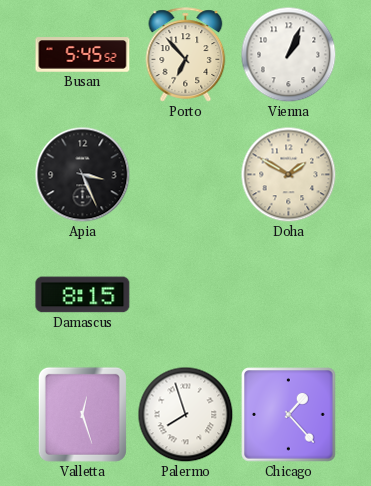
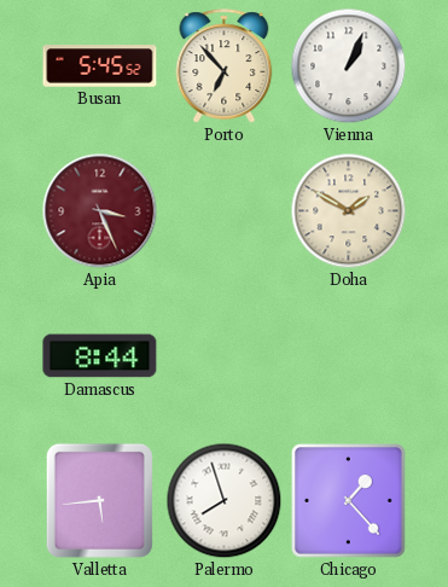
Apia dial: black -> burgundy (100, 211)
Damascus: 8:15 -> 8:44 (100, 356)
Valletta: 12:27 -> 5:44 (99, 500)
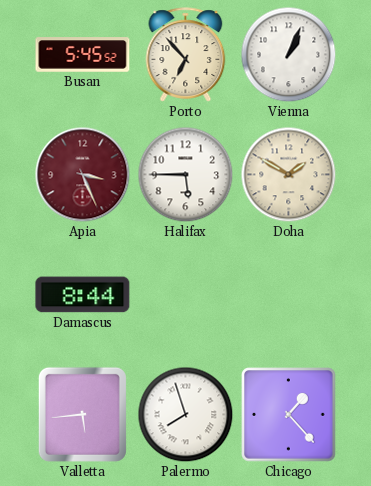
Halifax: none -> 5:45 (186, 175)
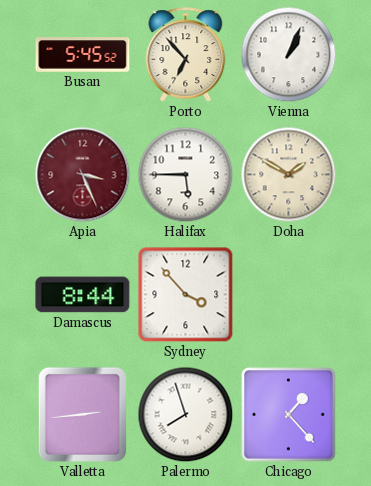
Sydney: none -> 3:53 (186, 295)
Valletta: 5:44 -> 2:44 (82, 414)
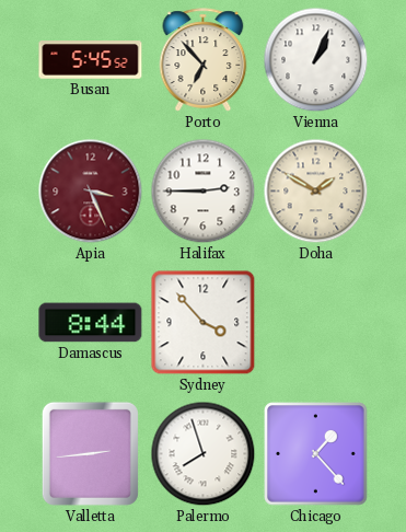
Halifax: 5:45 -> 2:45 (204, 192)
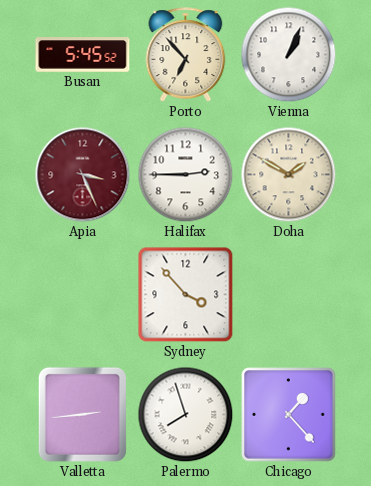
Damascus: 8:44 -> none (91, 323)
